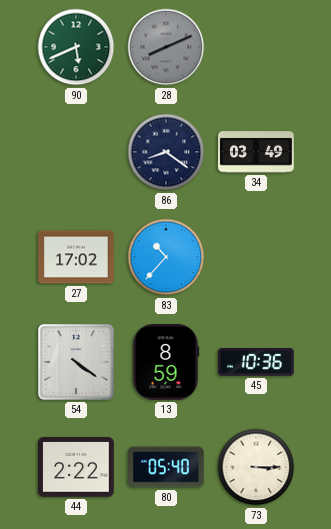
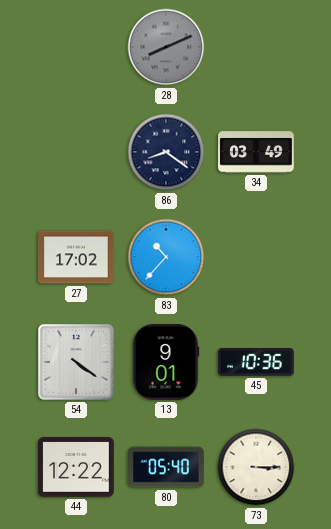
90: 5:41 -> none (76, 47)
13: 8:59 -> 9:01 (166, 363)
44: 2:22 -> 12:22 (77, 467)
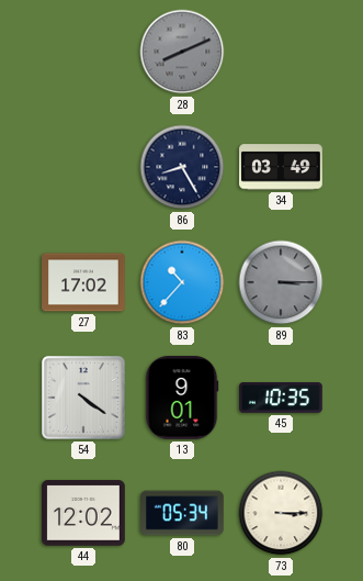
86: 8:21 -> 8:25 (182, 167)
89: none -> 3:15 (281, 282)
45: 10:36 -> 10:35 (281, 399)
44: 12:22 -> 12:02 (84, 513)
80: 05:40 -> 05:34 (182, 513)
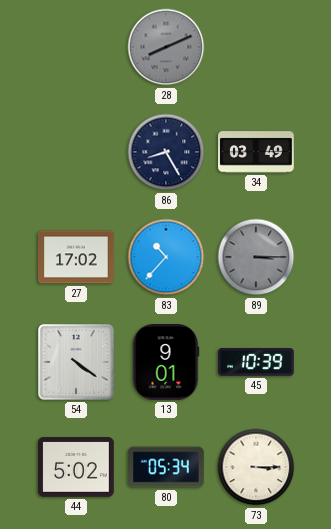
45: 10:35 -> 10:39 (256, 363)
44: 12:02 -> 5:02 (77, 467)
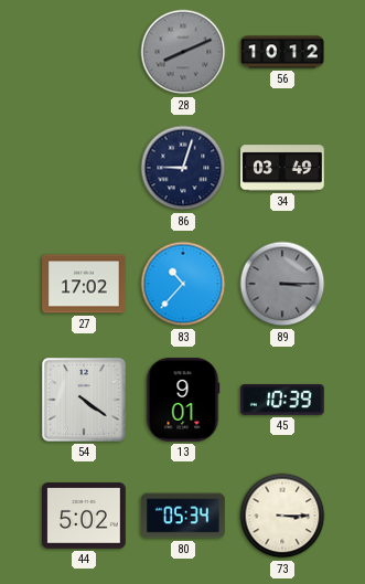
56: none -> 10:12 (282, 52)
86: 8:25 -> 9:03 (183, 168)
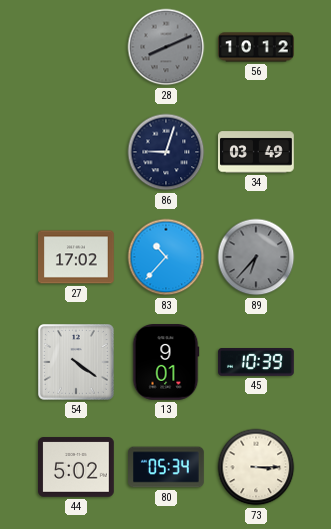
89: 3:15 -> 6:37 (256, 257)
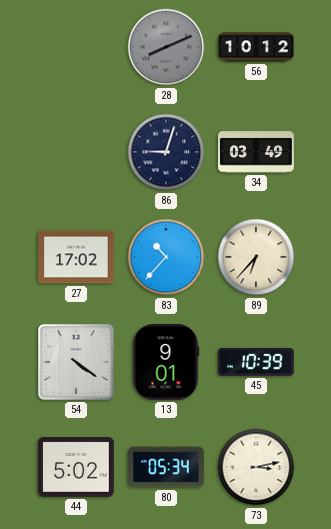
89 dial: grey -> cream (256, 257)
73: 3:15 -> 3:13 (256, 467)
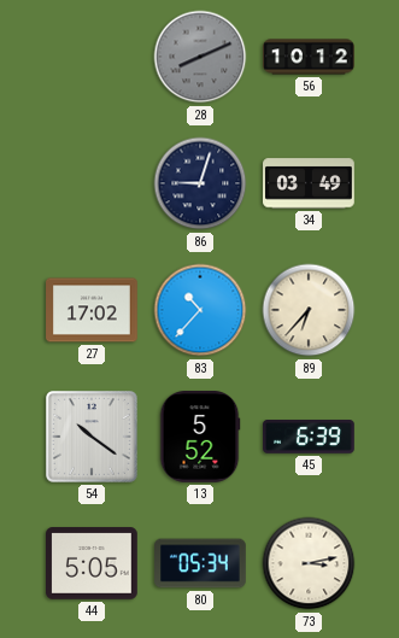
54: 4:21 -> 10:21 (93, 438)
13: 9:01 -> 5:52 (200, 438)
45: 10:39 -> 6:39 (309, 438)
44: 5:02 -> 5:05 (93, 563)
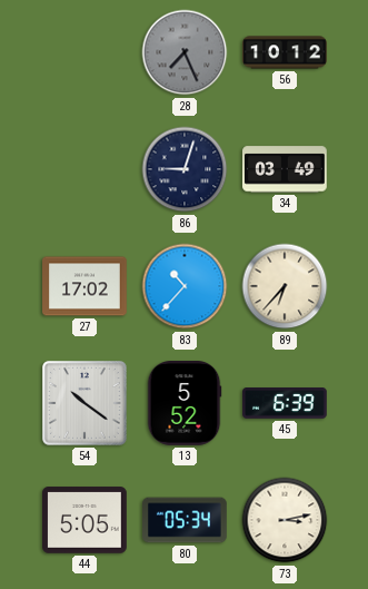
28: 8:11 -> 7:26 (185, 52)
